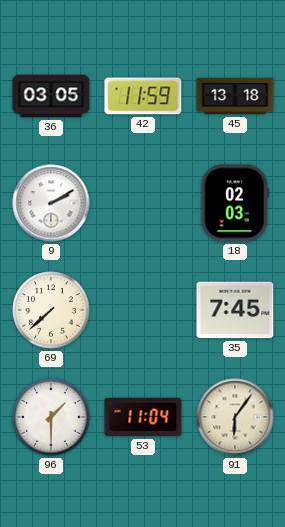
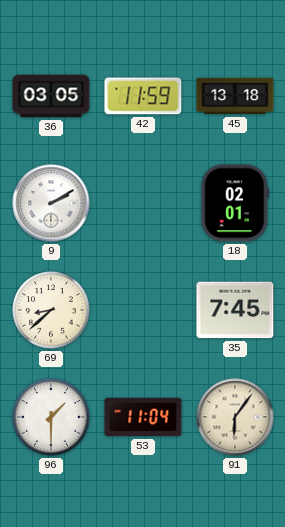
18: 02:03 -> 02:01 (235, 203)
69: 7:38 -> 8:38 (51, 310)
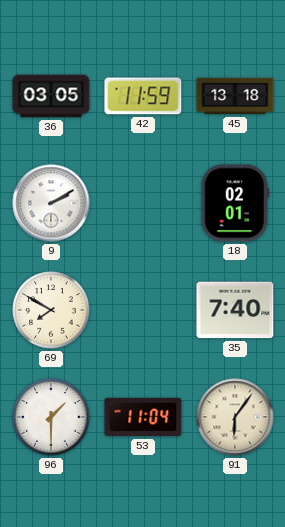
69: 8:38 -> 7:50 (51, 310)
35: 7:45 -> 7:40 (235, 310)
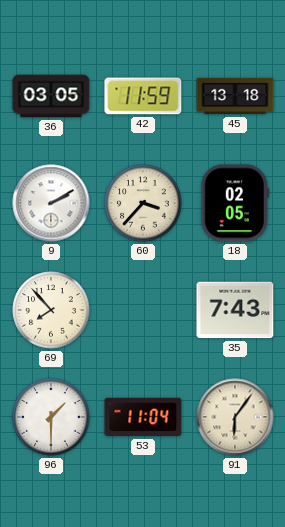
60: none -> 3:37 (143, 203)
18: 02:01 -> 02:05 (235, 203)
69: 7:50 -> 7:53 (51, 310)
35: 7:40 -> 7:43 (235, 310)
